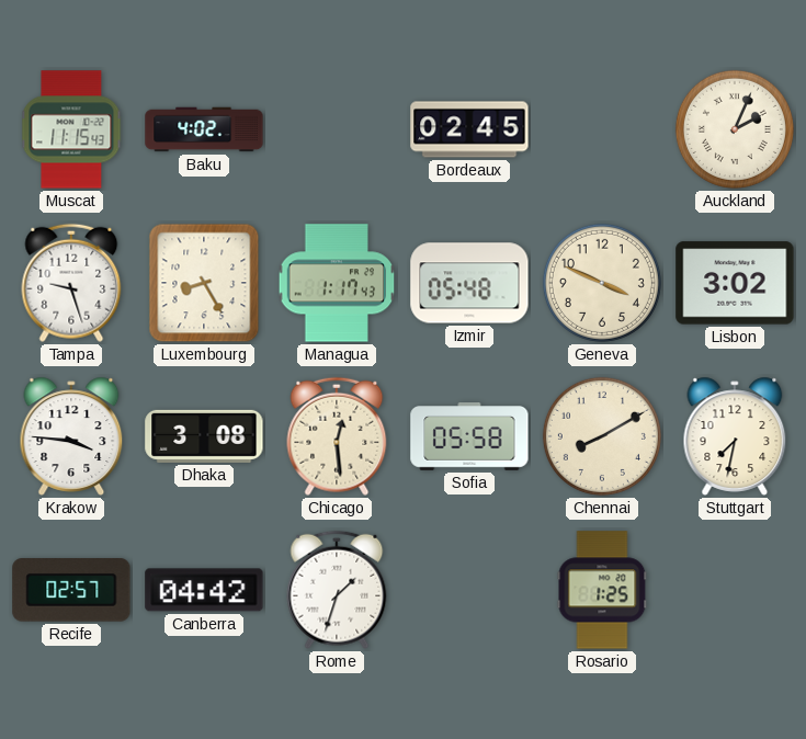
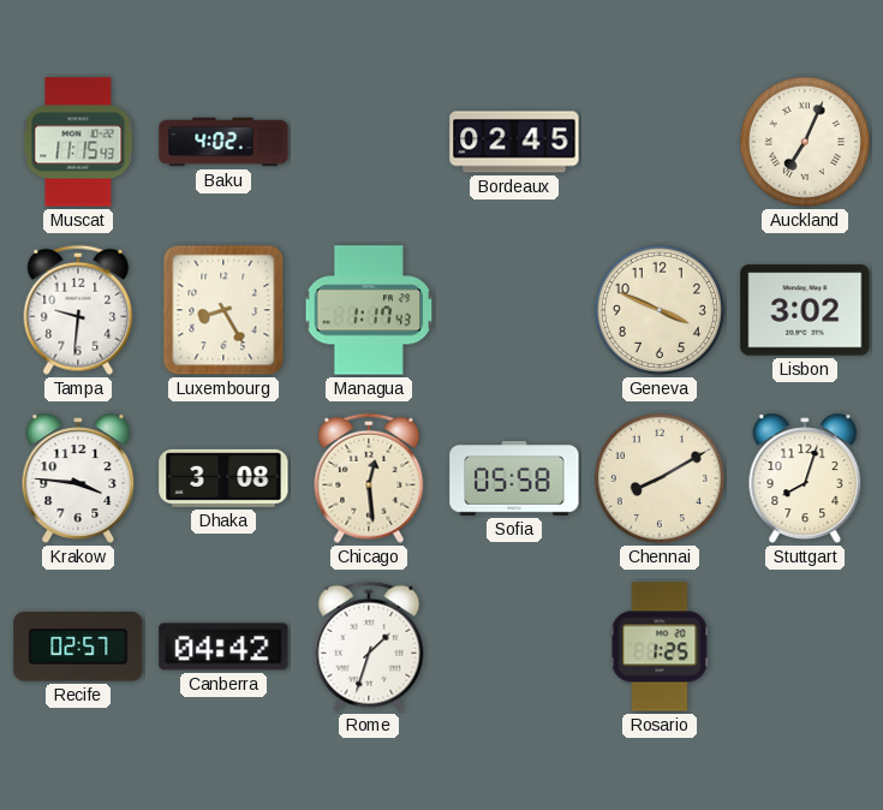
Auckland: 2:04 -> 7:04 (805, 142)
Tampa: 9:27 -> 9:31 (78, 310)
Izmir: 05:48 -> none (469, 283)
Stuttgart: 7:32 -> 8:03 (805, 478)
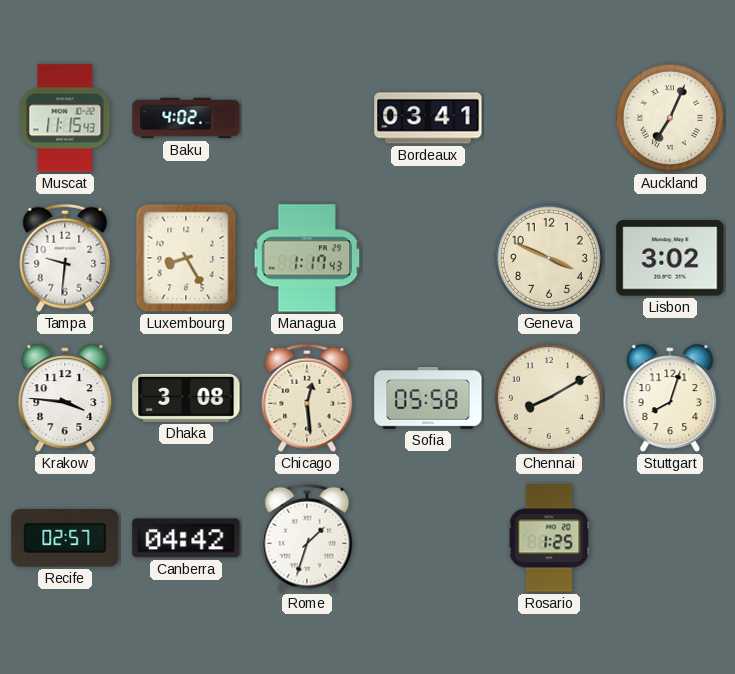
Bordeaux: 02:45 -> 03:41 (428, 118)
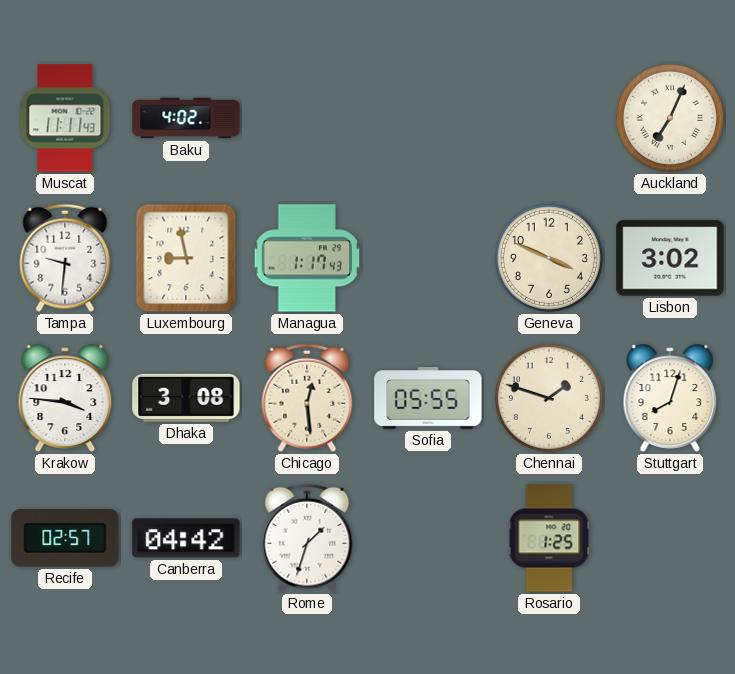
Muscat: 11:15 -> 11:11 (65, 118)
Bordeaux: 03:41 -> none (428, 118)
Luxembourg: 8:25 -> 8:58 (186, 258)
Sofia: 05:58 -> 05:55 (428, 399)
Chennai: 8:10 -> 1:48 (549, 398)
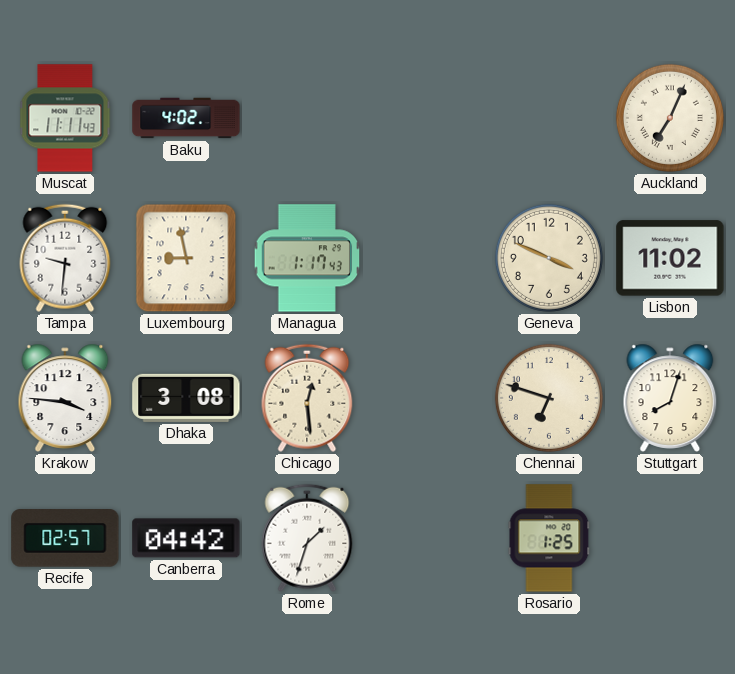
Lisbon: 3:02 -> 11:02 (670, 258)
Sofia: 05:55 -> none (428, 399)
Chennai: 1:48 -> 6:48 (549, 398)
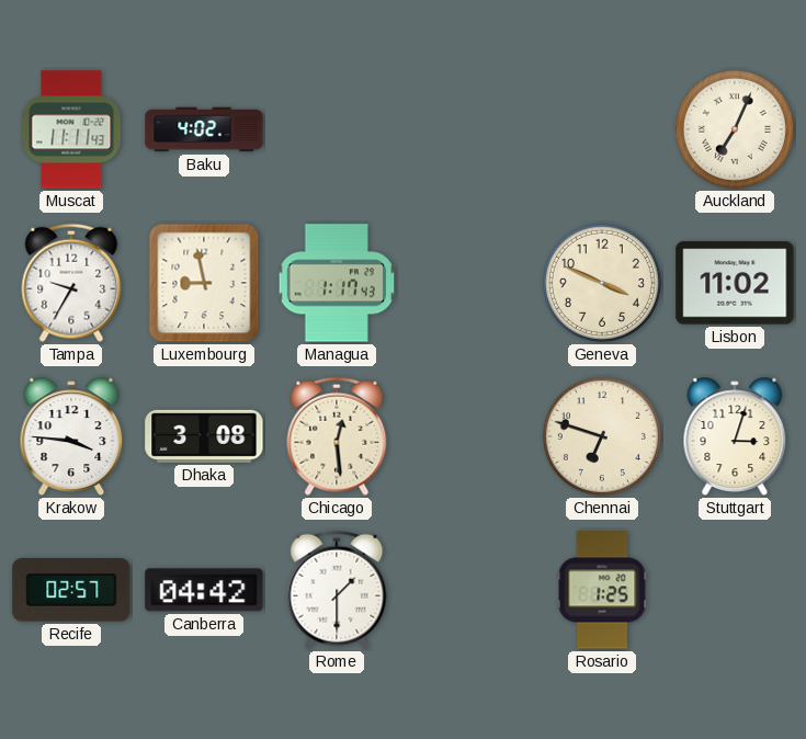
Tampa: 9:31 -> 9:35 (71, 283)
Stuttgart: 8:03 -> 3:03 (735, 436)
Rome: 1:33 -> 1:30 (337, 590)
